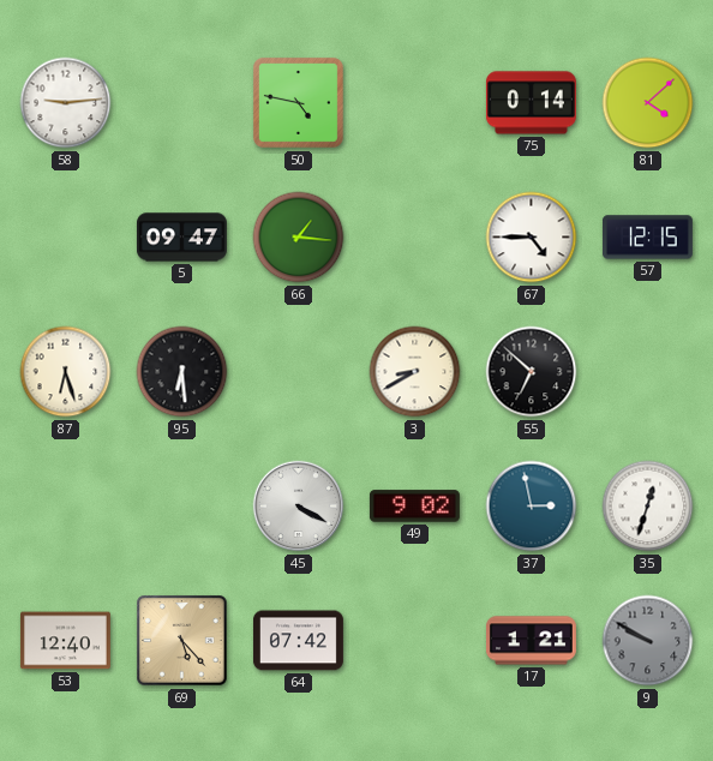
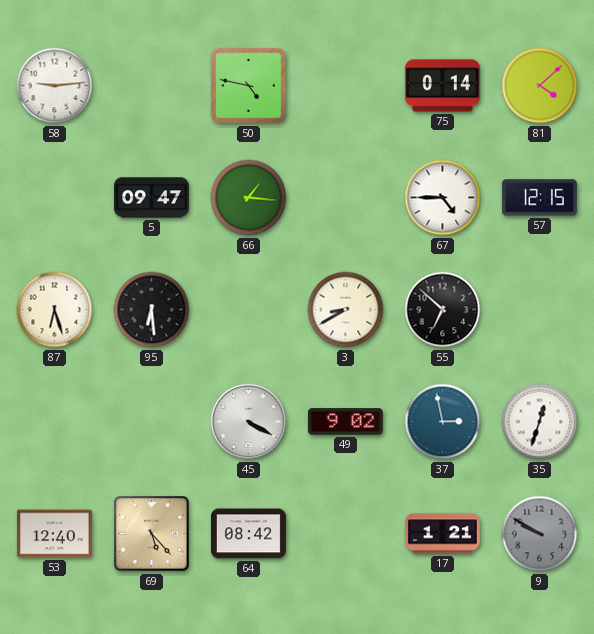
64: 07:42 -> 08:42 (248, 534)
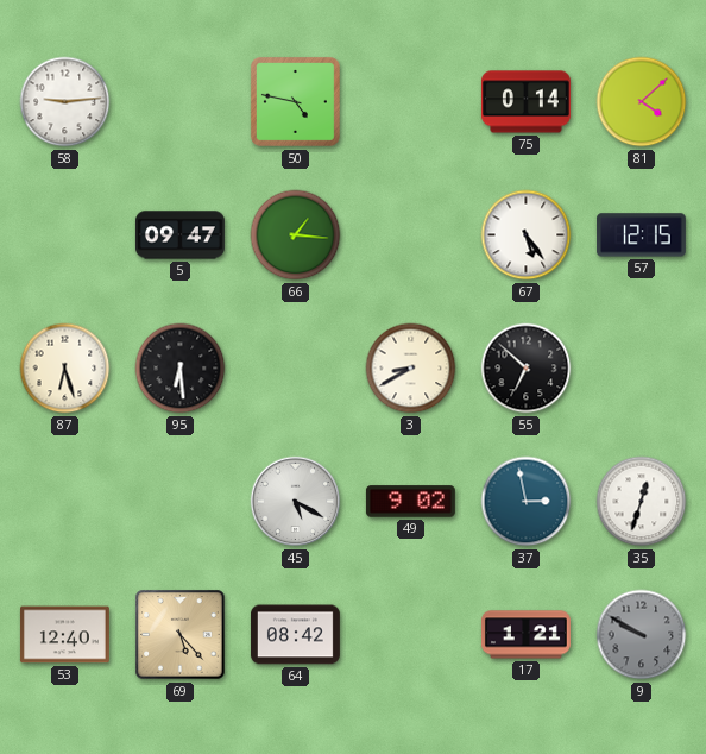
67: 4:45 -> 5:24 (527, 235)
45: 4:20 -> 5:20 (296, 502)
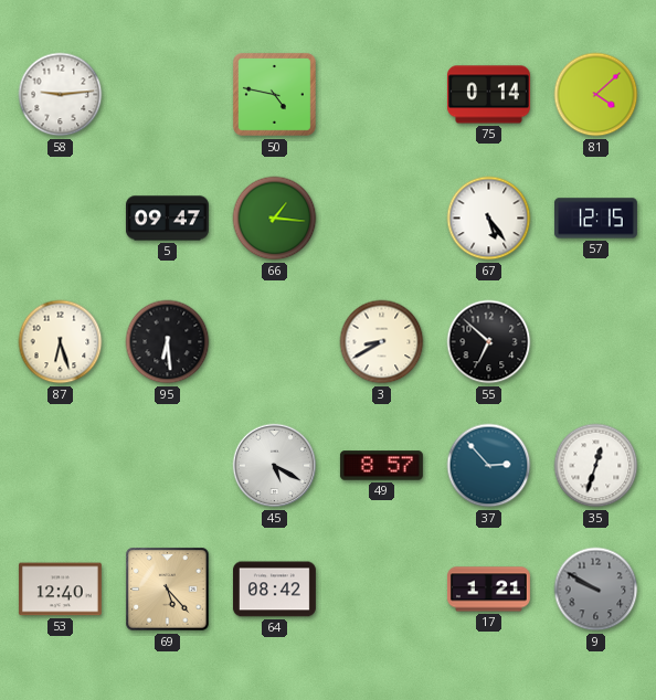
49: 9:02 -> 8:57 (381, 466)
37: 2:58 -> 2:53 (489, 466)
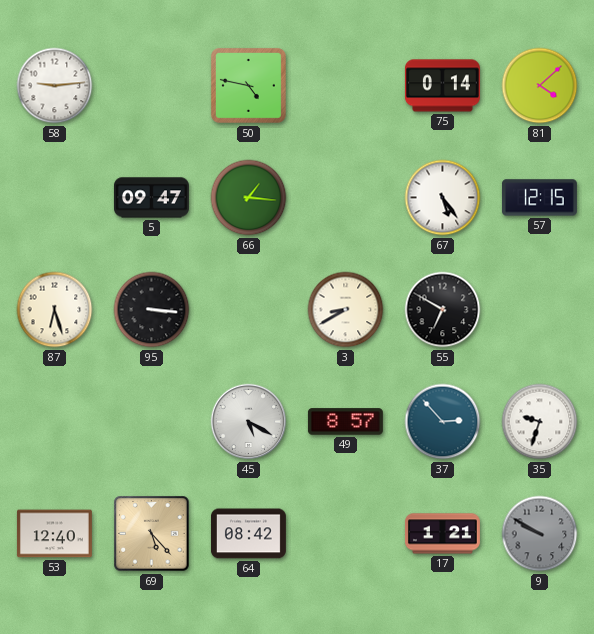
95: 6:29 -> 3:16 (152, 310)
55: 6:52 -> 6:50 (443, 310)
35: 12:33 -> 9:33 (540, 422)
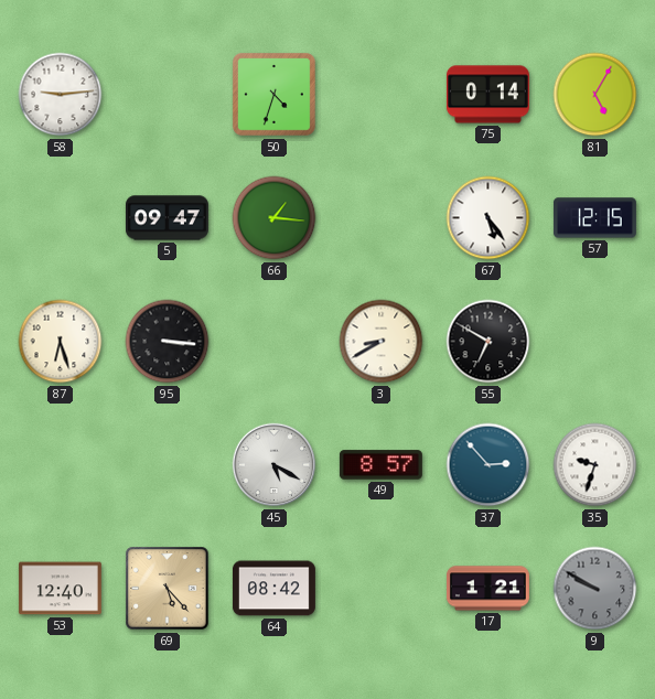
50: 4:47 -> 4:33 (273, 94)
81: 4:08 -> 5:05 (595, 95)
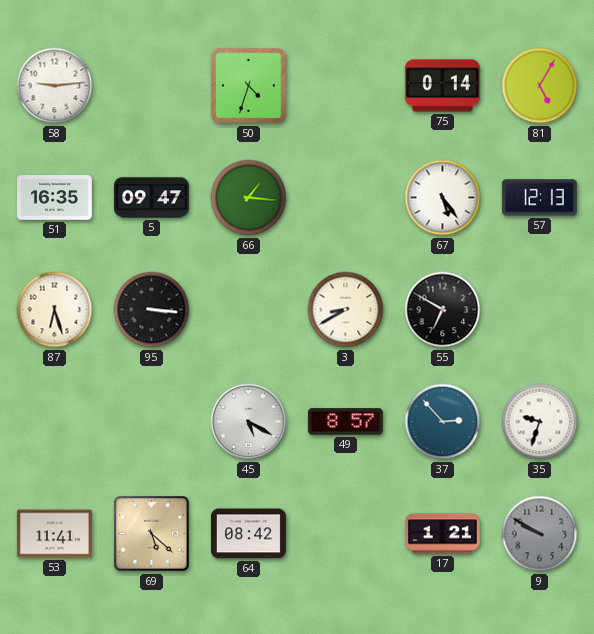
51: none -> 16:35 (54, 198)
57: 12:15 -> 12:13 (539, 198)
53: 12:40 -> 11:41 (54, 534)
69: 5:23 -> 5:22 (152, 534)
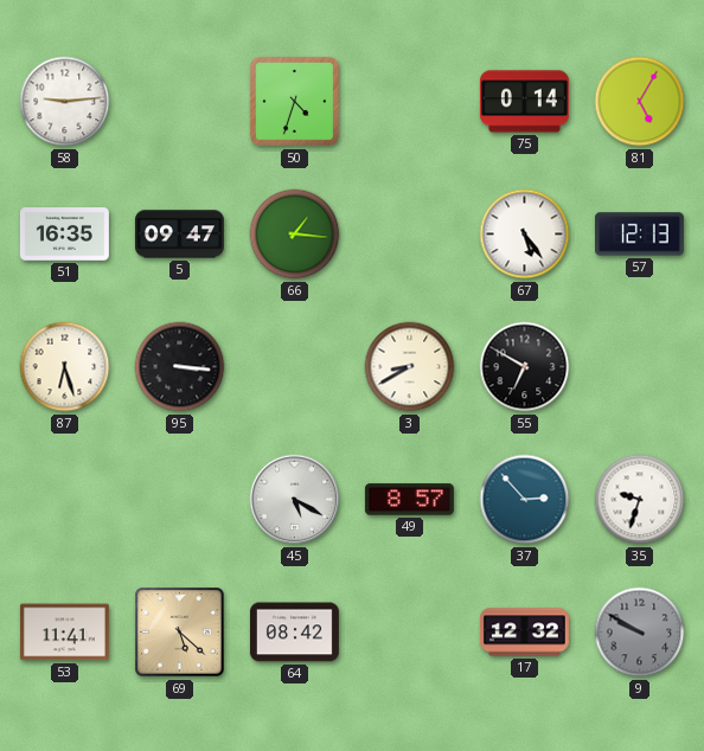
17: 1:21 -> 12:32 (524, 633)
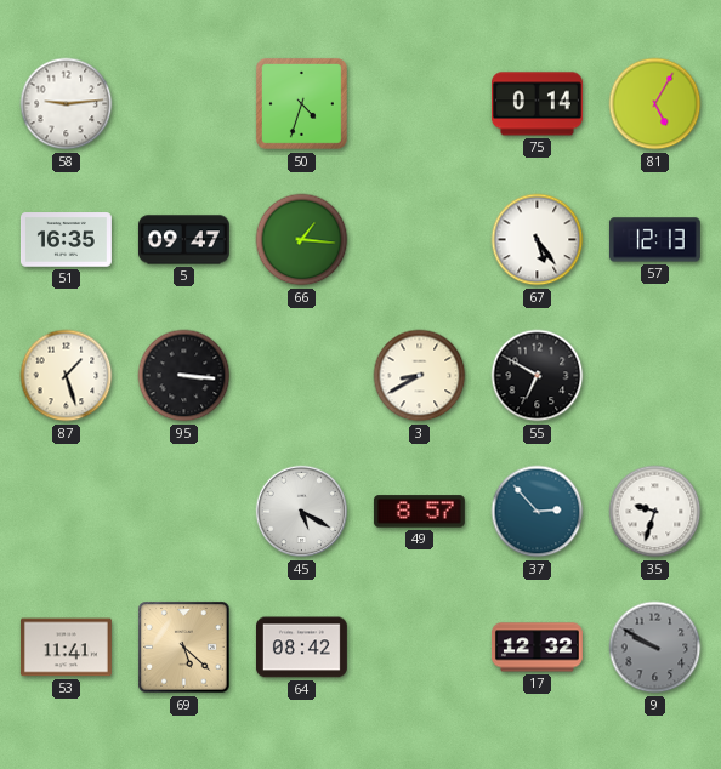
87: 6:27 -> 1:27 (67, 376)
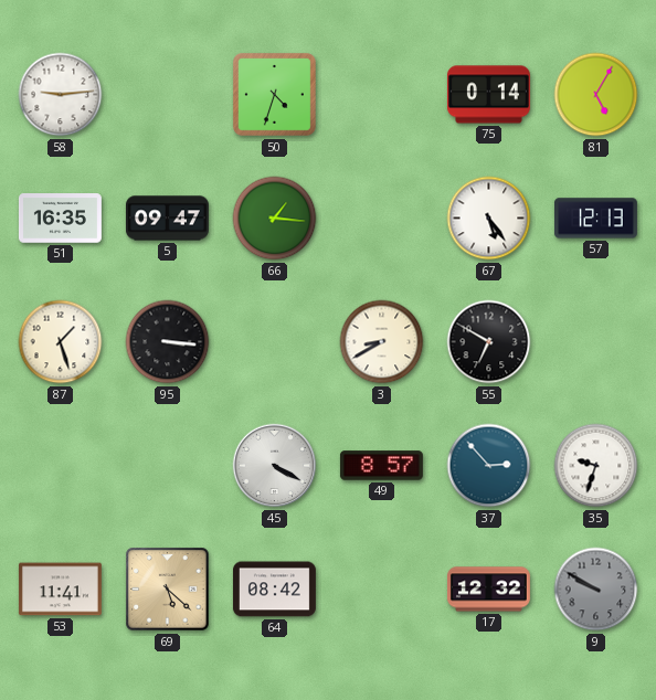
45: 5:20 -> 4:20 (275, 466)
